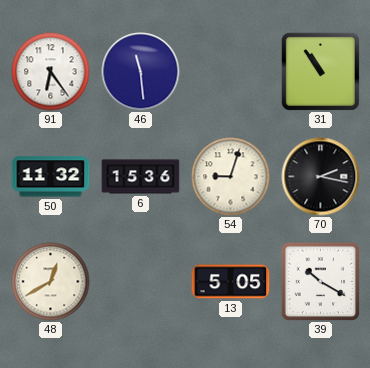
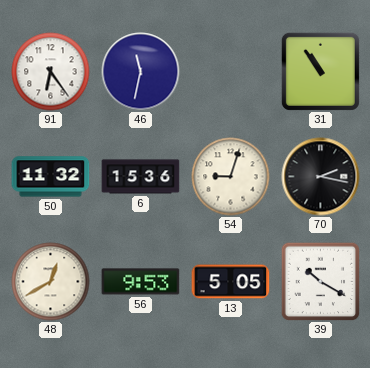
46: 11:29 -> 11:32 (141, 72)
56: none -> 9:53 (141, 282)
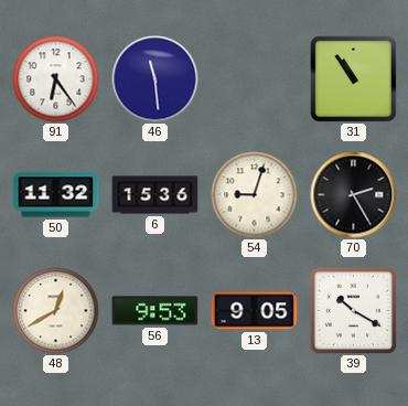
46: 11:32 -> 11:29 (155, 79)
70: 2:17 -> 2:25 (354, 195)
13: 5:05 -> 9:05 (255, 311)
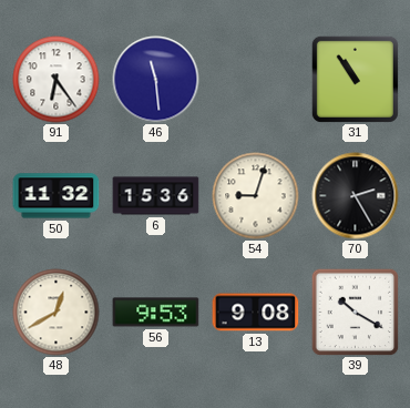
13: 9:05 -> 9:08 (256, 313)
